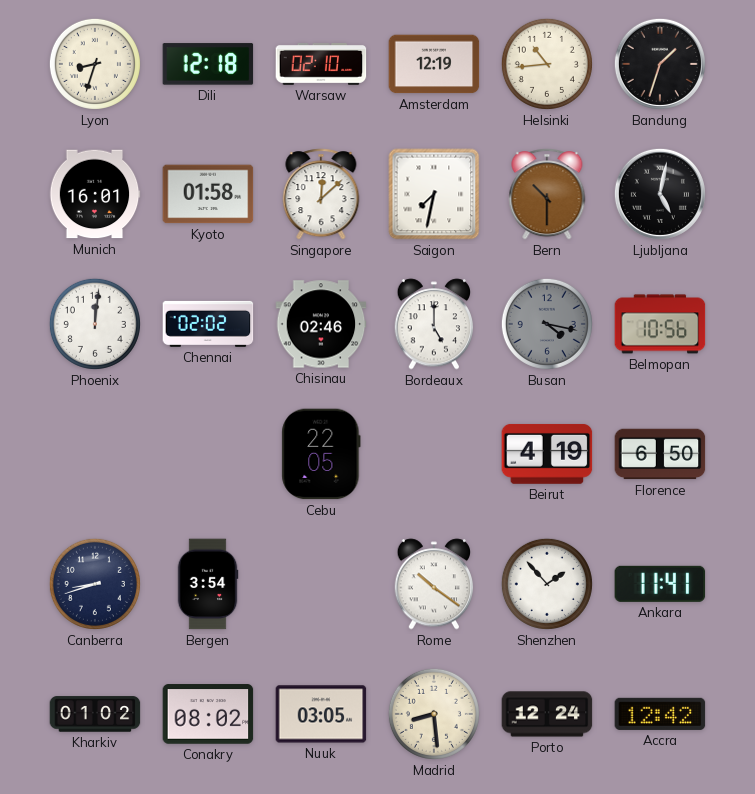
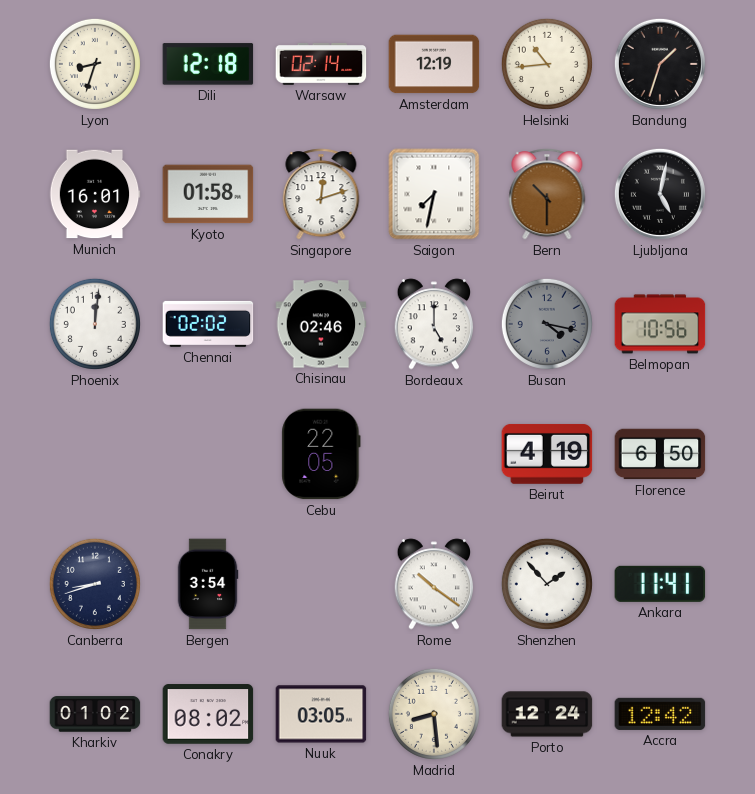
Warsaw: 02:10 -> 02:14 (321, 64)
Singapore: 12:08 -> 12:12 (321, 194)
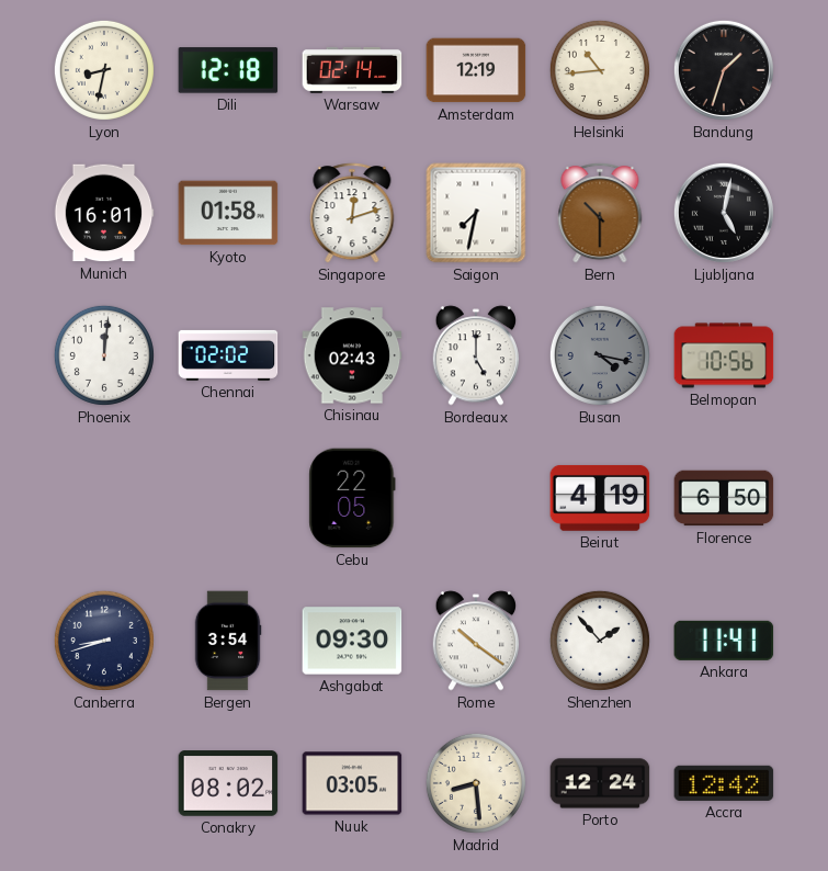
Lyon: 8:33 -> 8:32 (104, 70)
Chisinau: 02:46 -> 02:43 (352, 355)
Ashgabat: none -> 09:30 (352, 641)
Kharkiv: 01:02 -> none (95, 714)
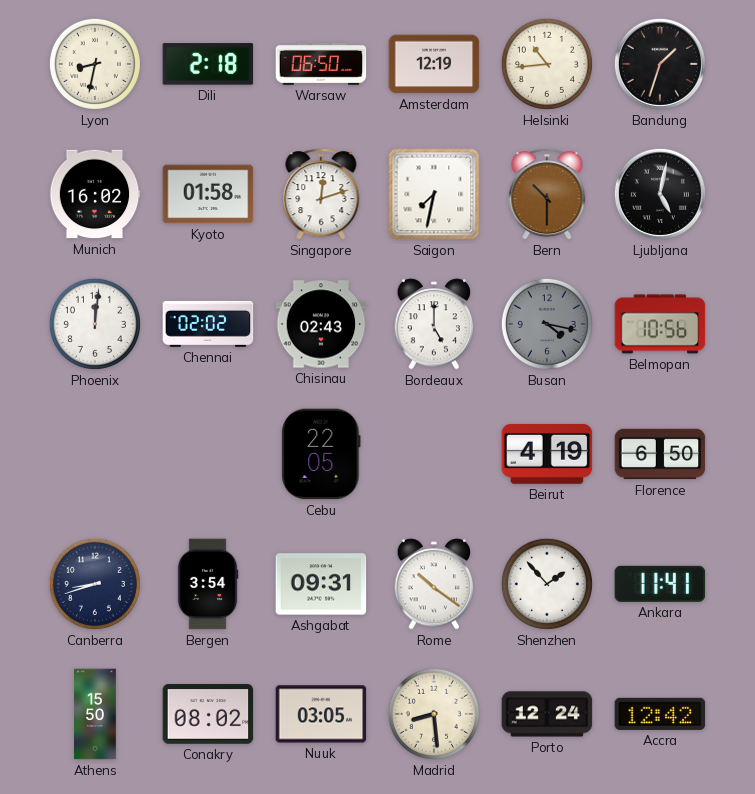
Dili: 12:18 -> 2:18 (208, 64)
Warsaw: 02:14 -> 06:50 (321, 64)
Munich: 16:01 -> 16:02 (95, 194)
Ashgabat: 09:30 -> 09:31 (321, 584)
Athens: none -> 15:50 (95, 714)
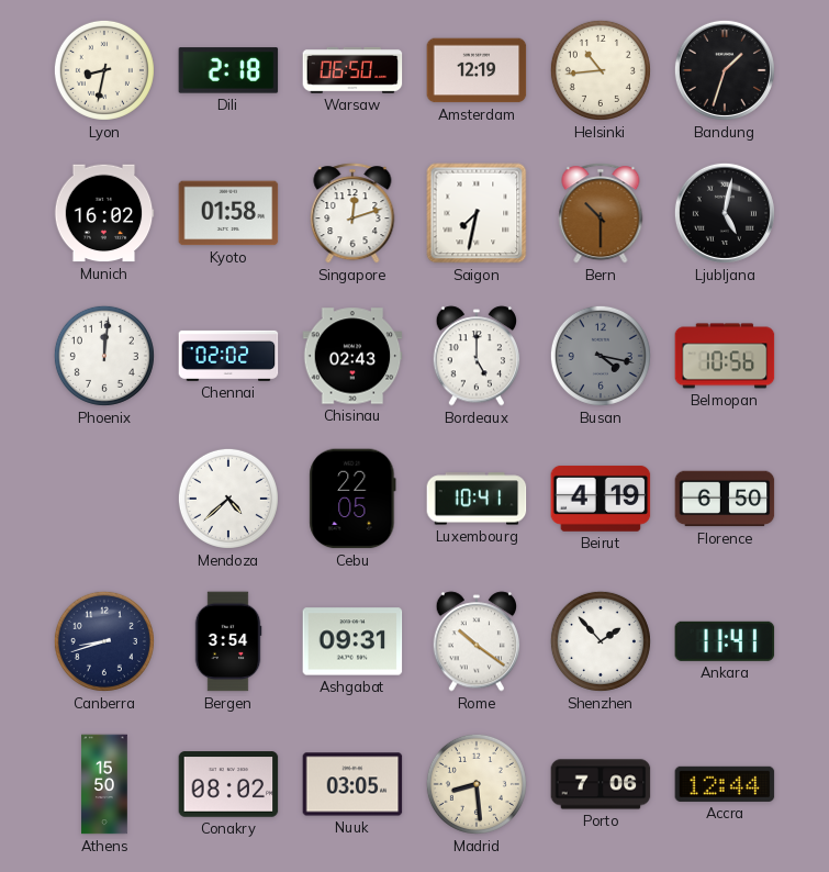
Mendoza: none -> 4:38 (228, 499)
Luxembourg: none -> 10:41 (477, 499)
Porto: 12:24 -> 7:06 (601, 784)
Accra: 12:42 -> 12:44 (725, 784)
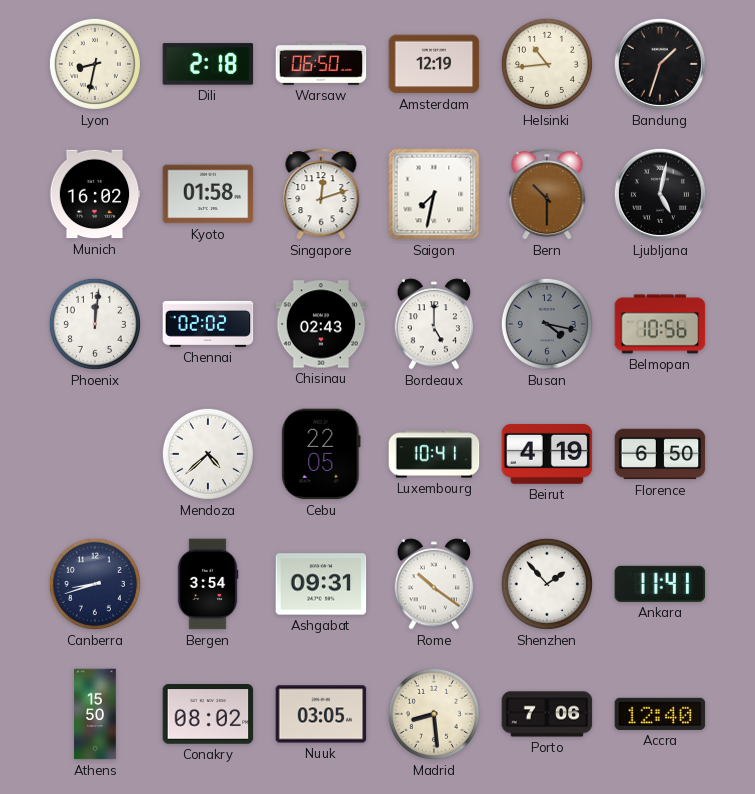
Accra: 12:44 -> 12:40 (660, 714)
